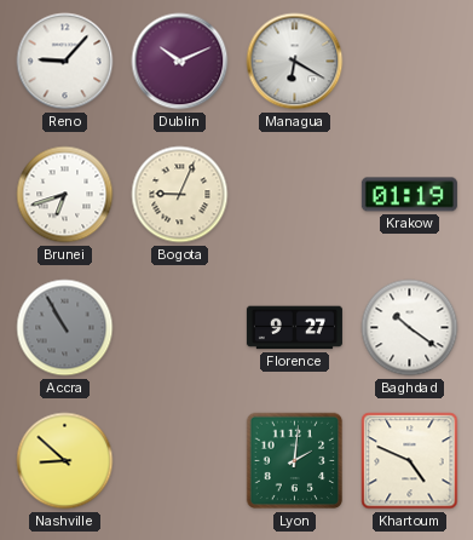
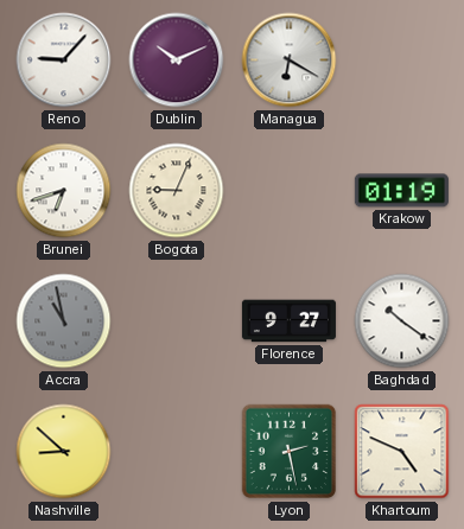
Accra: 10:55 -> 10:58 (64, 321)
Lyon: 2:01 -> 2:28 (290, 452)
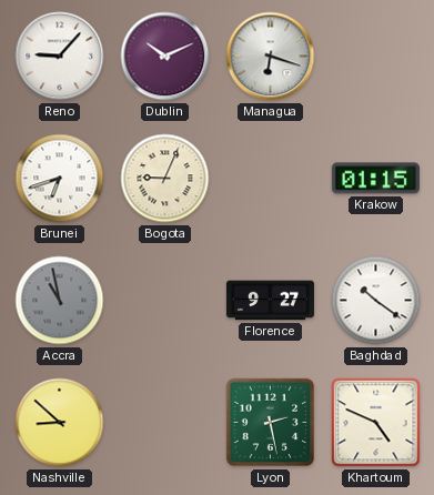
Managua: 6:20 -> 6:18 (271, 57)
Krakow: 01:19 -> 01:15 (375, 179)
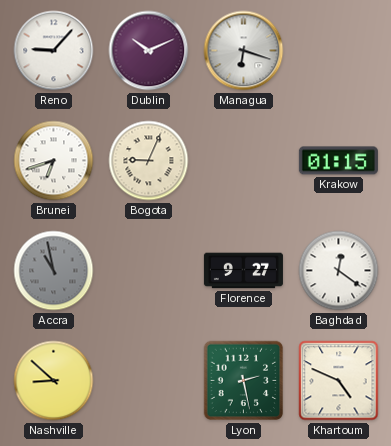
Baghdad: 10:21 -> 12:21 (339, 271)
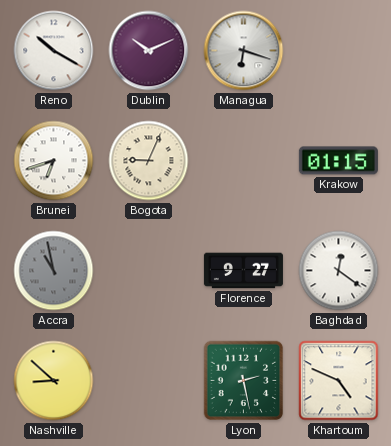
Reno: 9:07 -> 10:20 (54, 51)
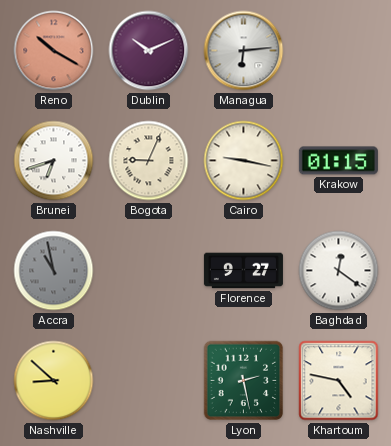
Reno dial: white -> salmon (54, 51)
Managua: 6:18 -> 6:14 (244, 51)
Cairo: none -> 9:17 (244, 161)
Khartoum: 4:49 -> 4:47 (339, 381)
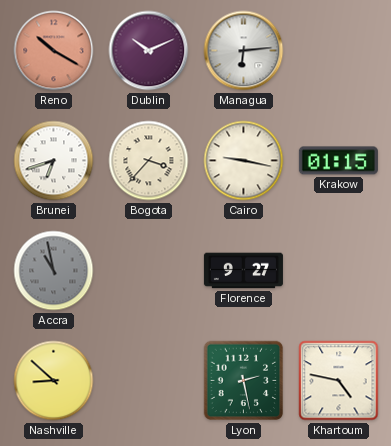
Bogota: 9:04 -> 3:37 (149, 161)
Baghdad: 12:21 -> none (339, 271)
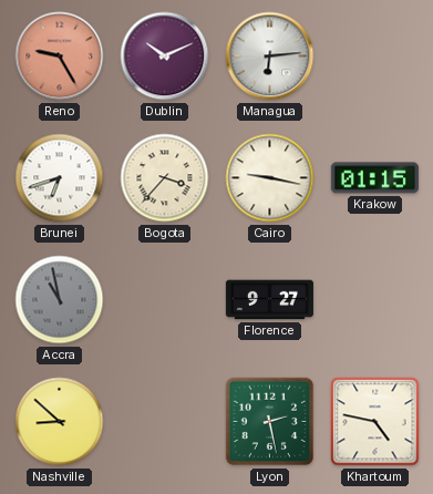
Reno: 10:20 -> 9:25 (60, 56)
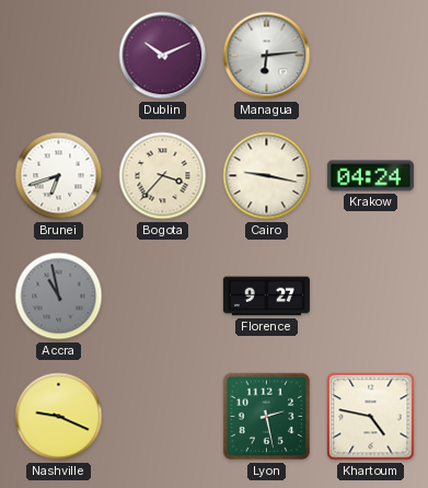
Reno: 9:25 -> none (60, 56)
Krakow: 01:15 -> 04:24 (370, 176)
Nashville: 8:52 -> 9:19 (59, 417)
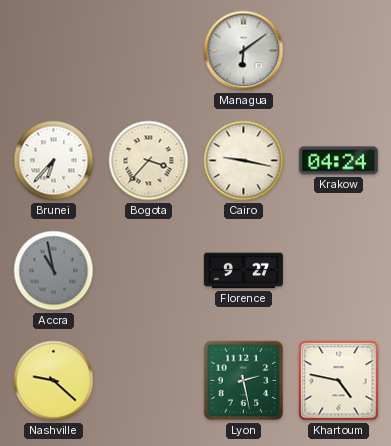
Dublin: 10:11 -> none (163, 56)
Managua: 6:14 -> 6:09 (244, 51)
Brunei: 6:42 -> 6:37 (54, 161)
Nashville: 9:19 -> 9:22 (54, 381)
